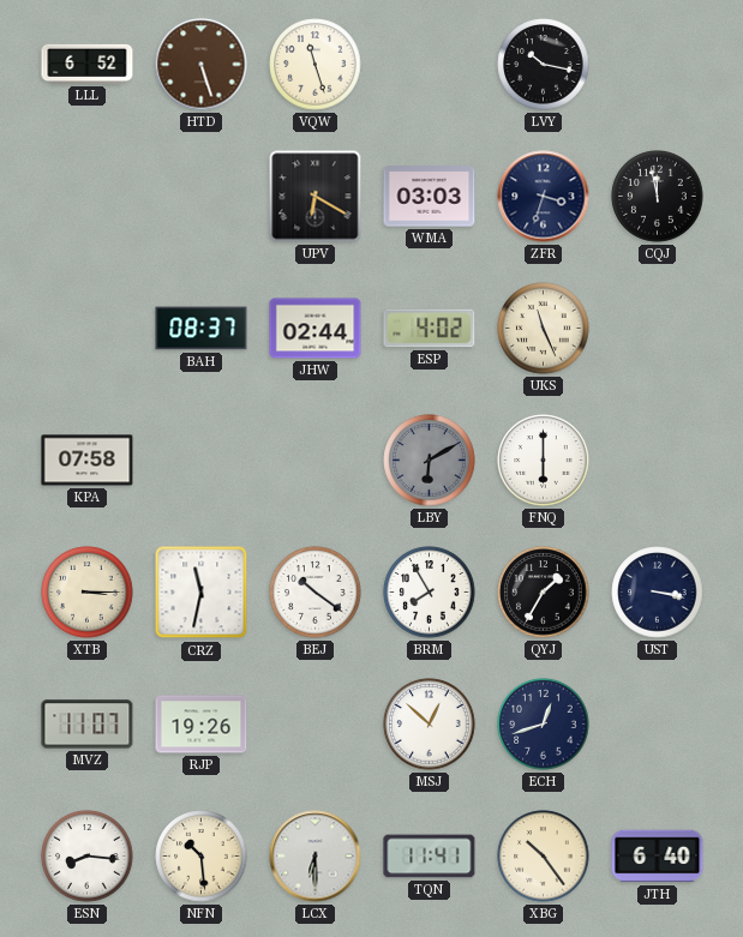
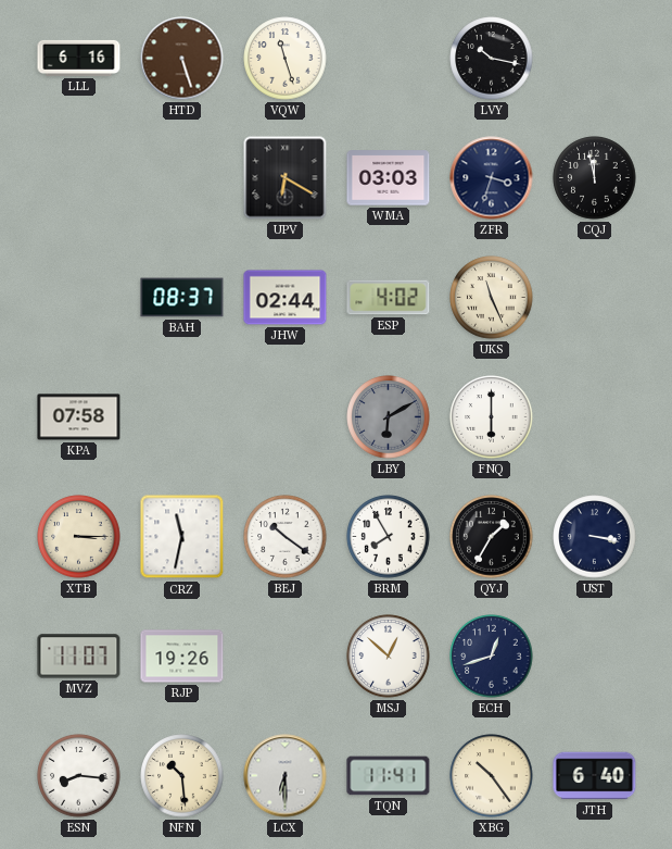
LLL: 6:52 -> 6:16 (79, 58)
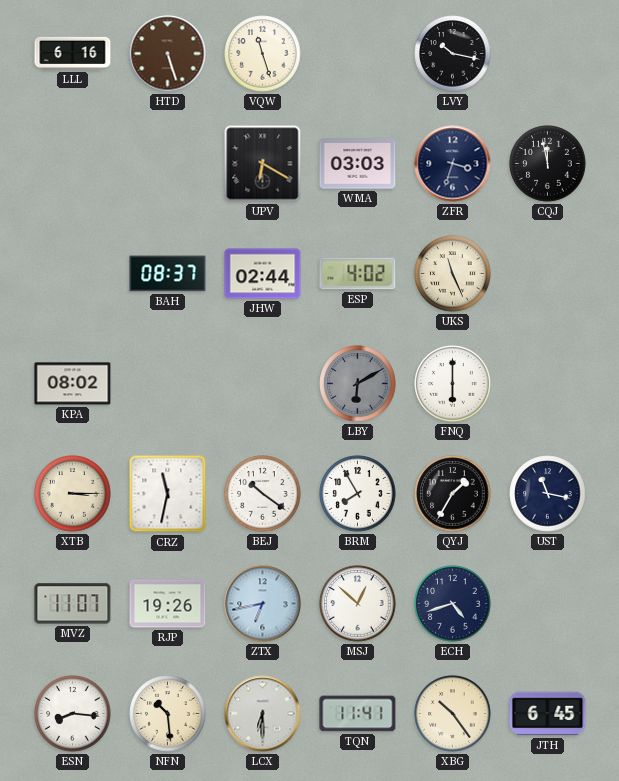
KPA: 07:58 -> 08:02 (73, 384)
UST: 3:17 -> 11:17 (548, 494)
ZTX: none -> 6:43 (263, 604)
ECH: 12:42 -> 4:42 (453, 604)
JTH: 6:40 -> 6:45 (548, 714)
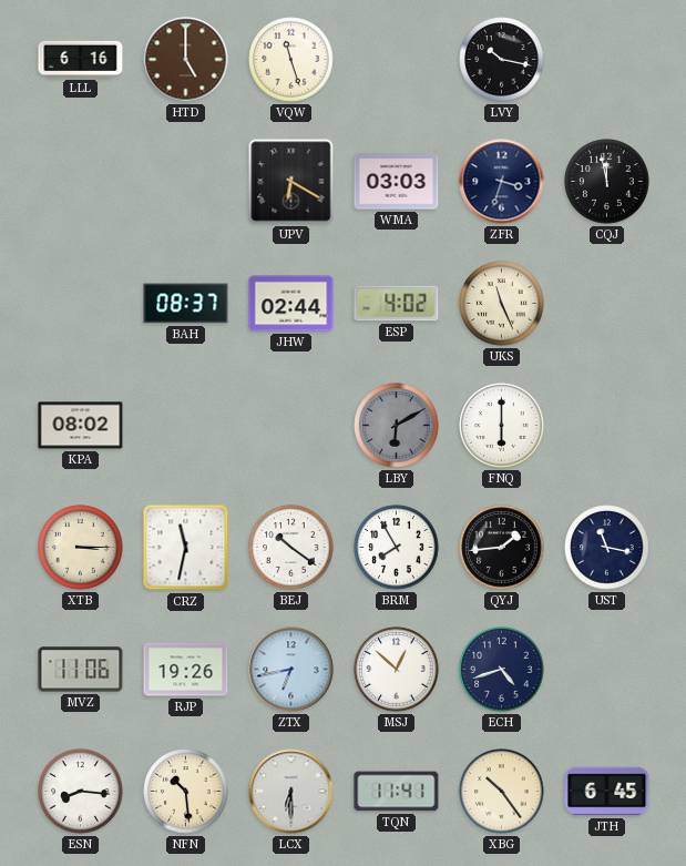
HTD: 5:27 -> 5:00 (186, 60)
QYJ: 1:35 -> 1:44 (502, 548)
MVZ: 11:07 -> 11:06 (81, 670)
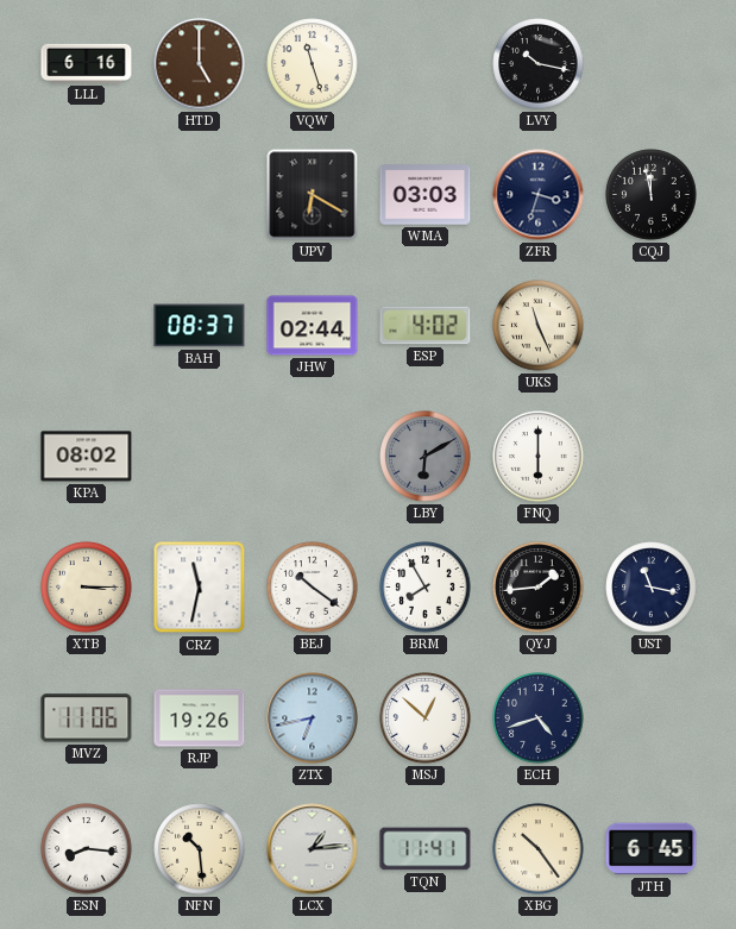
LCX: 6:30 -> 1:14 (313, 849)
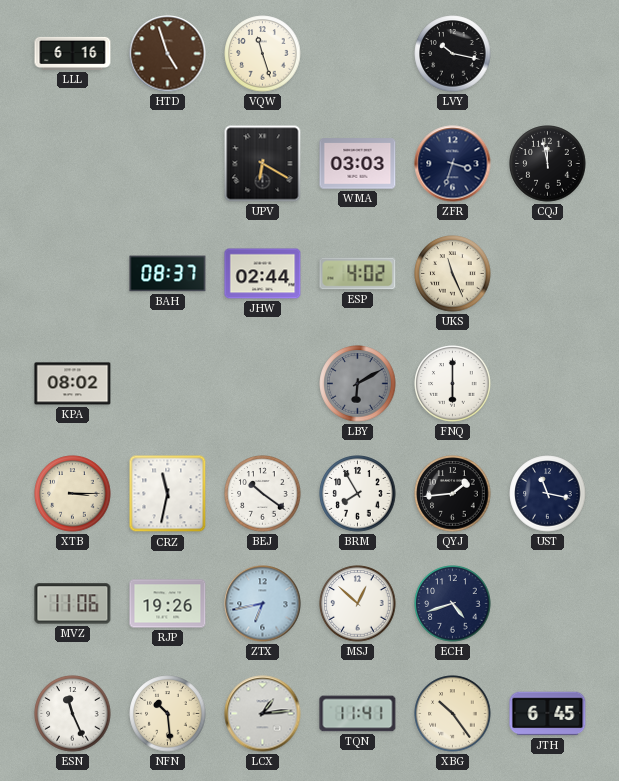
HTD: 5:00 -> 4:57 (168, 54)
ESN: 8:16 -> 11:26 (73, 714)
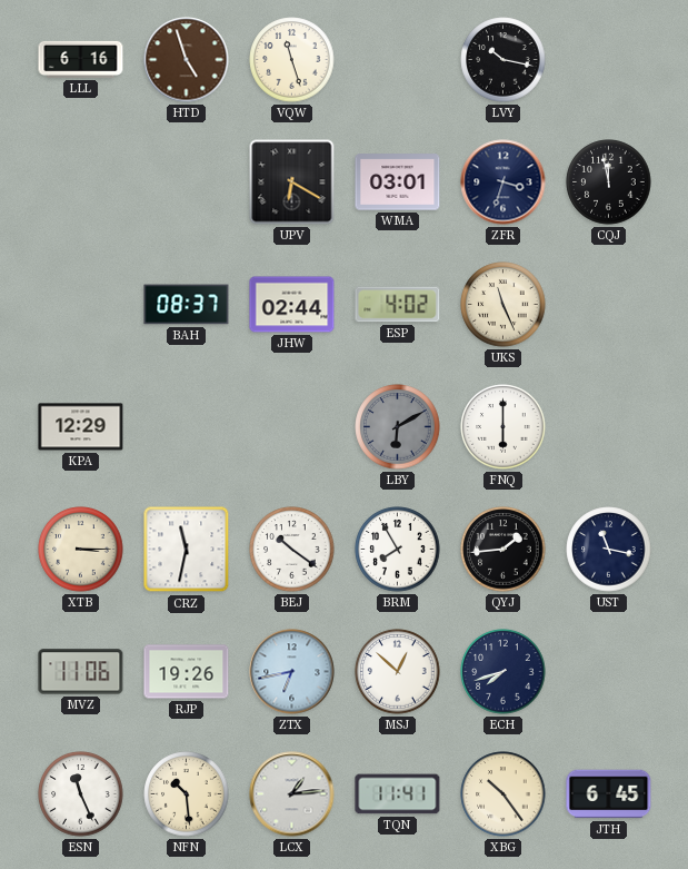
WMA: 03:03 -> 03:01 (398, 182)
KPA: 08:02 -> 12:29 (81, 427)
ECH: 4:42 -> 7:42 (503, 672)
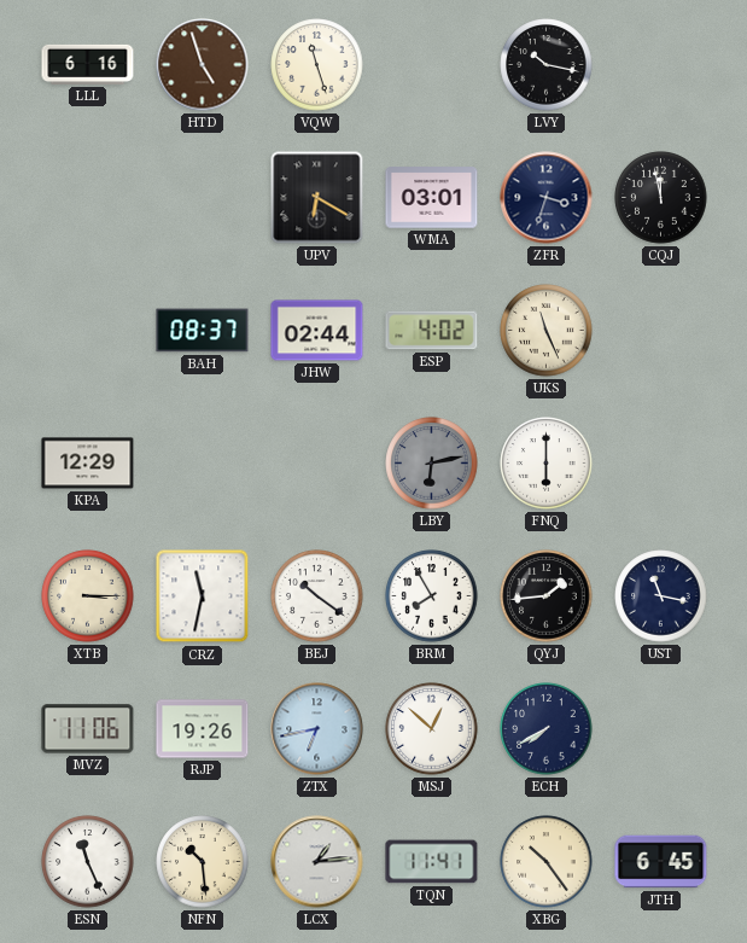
LBY: 6:10 -> 6:13 (432, 464)
ECH: 7:42 -> 7:40 (547, 729)
